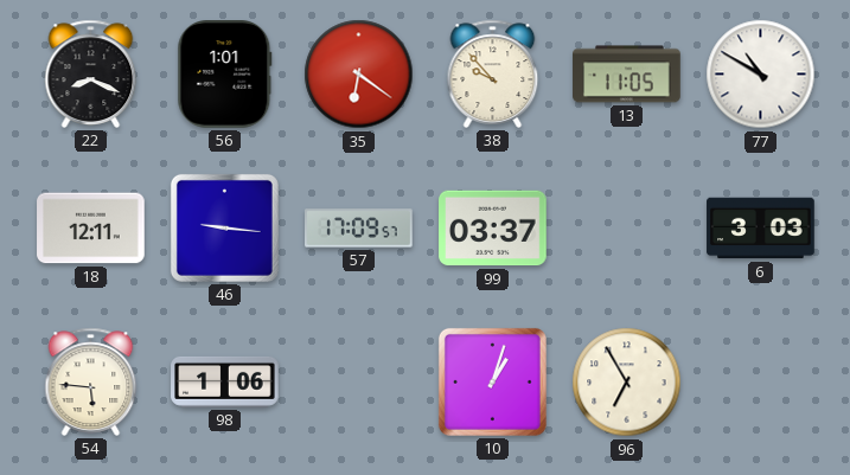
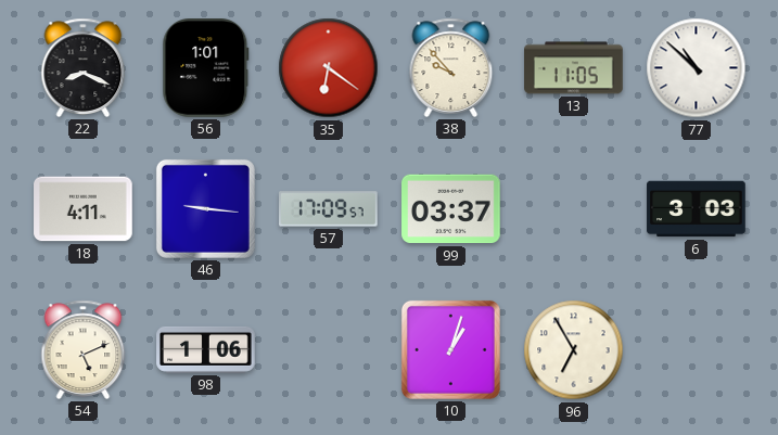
77: 10:50 -> 10:52 (697, 68)
18: 12:11 -> 4:11 (84, 209)
54: 5:46 -> 5:11 (84, 349)
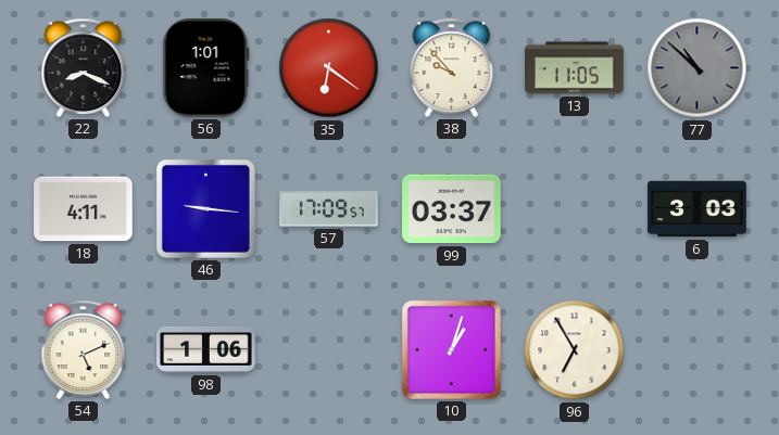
77 dial: white -> grey (698, 68)
